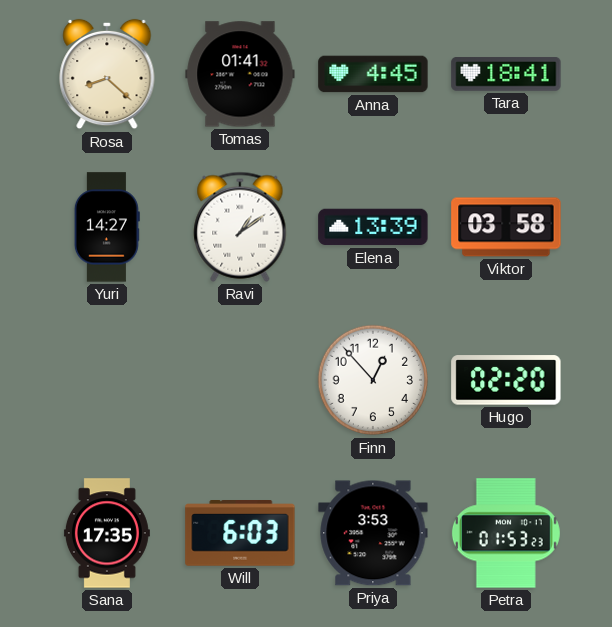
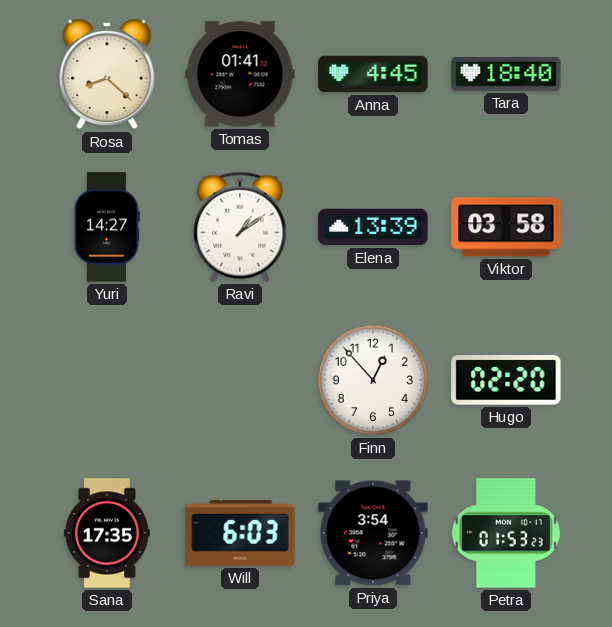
Tara: 18:41 -> 18:40 (506, 75)
Priya: 3:53 -> 3:54 (373, 533)
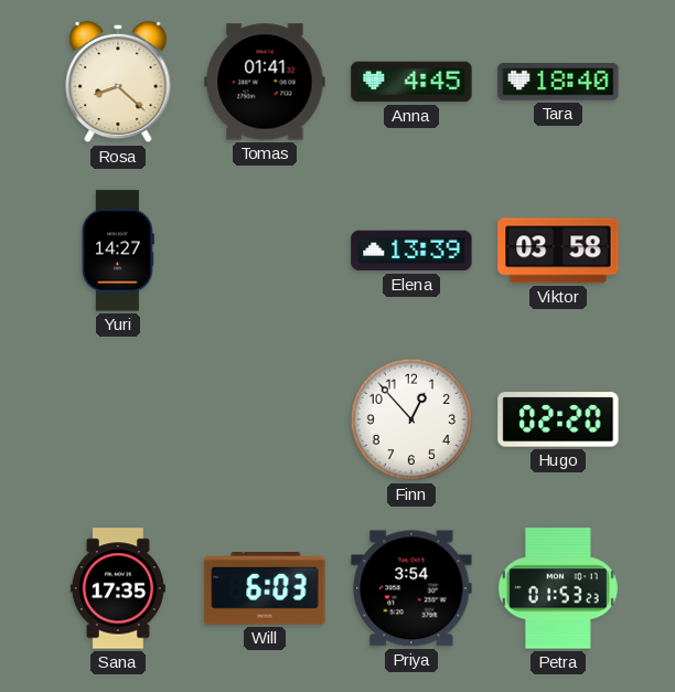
Ravi: 1:09 -> none (240, 227)
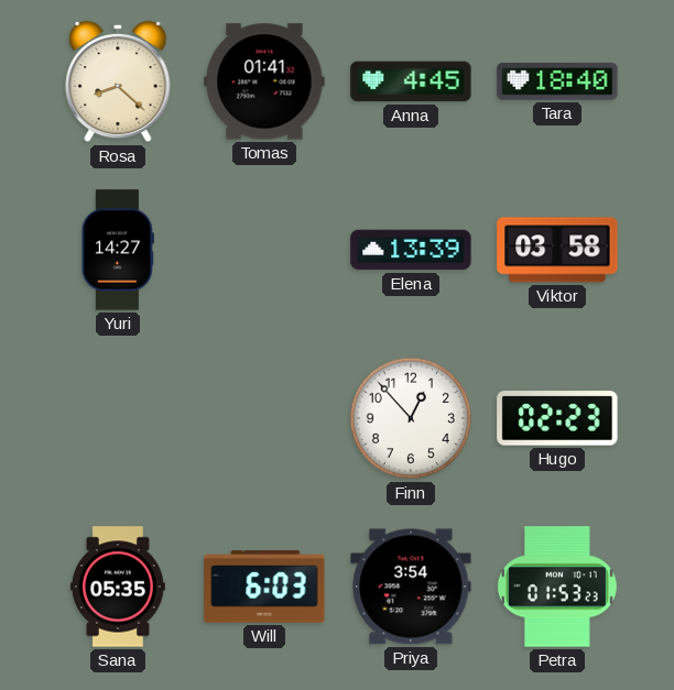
Hugo: 02:20 -> 02:23 (557, 418)
Sana: 17:35 -> 05:35 (118, 587)
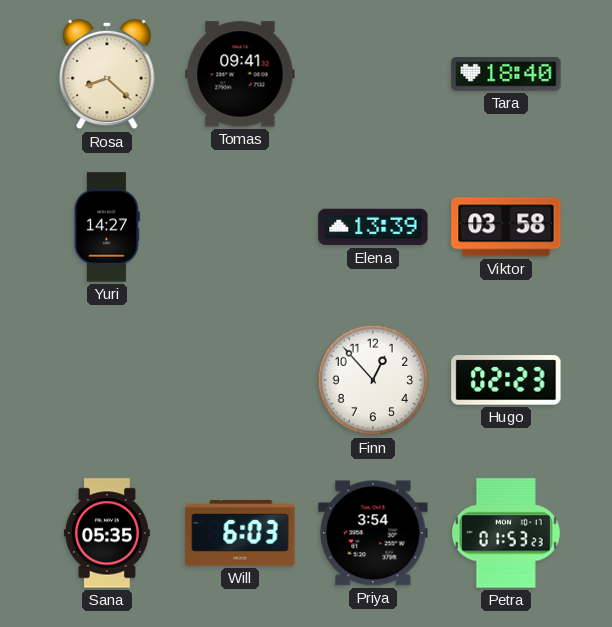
Tomas: 01:41 -> 09:41 (240, 74)
Anna: 4:45 -> none (411, 81)
